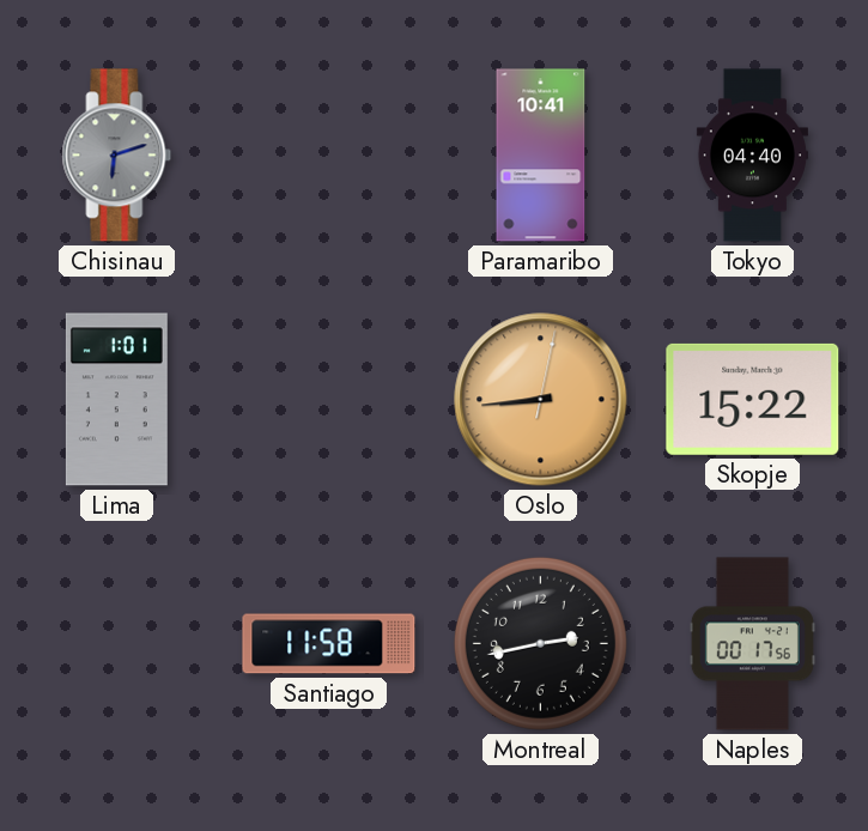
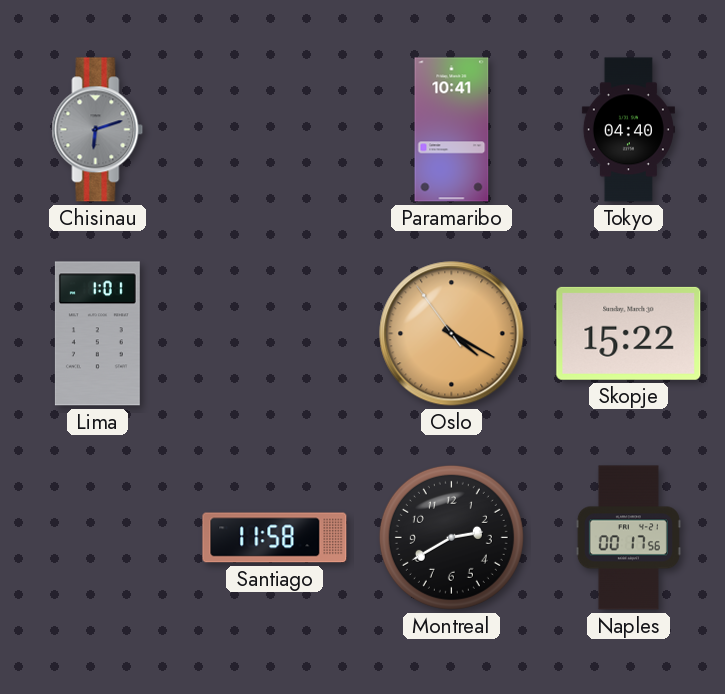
Oslo: 8:44 -> 4:19 (452, 334)
Montreal: 2:43 -> 2:40 (451, 537)
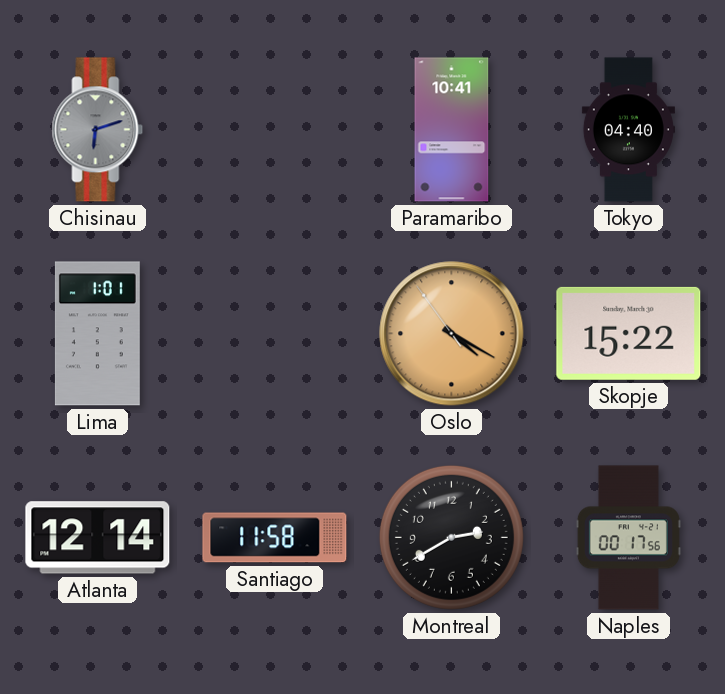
Atlanta: none -> 12:14 (98, 538)
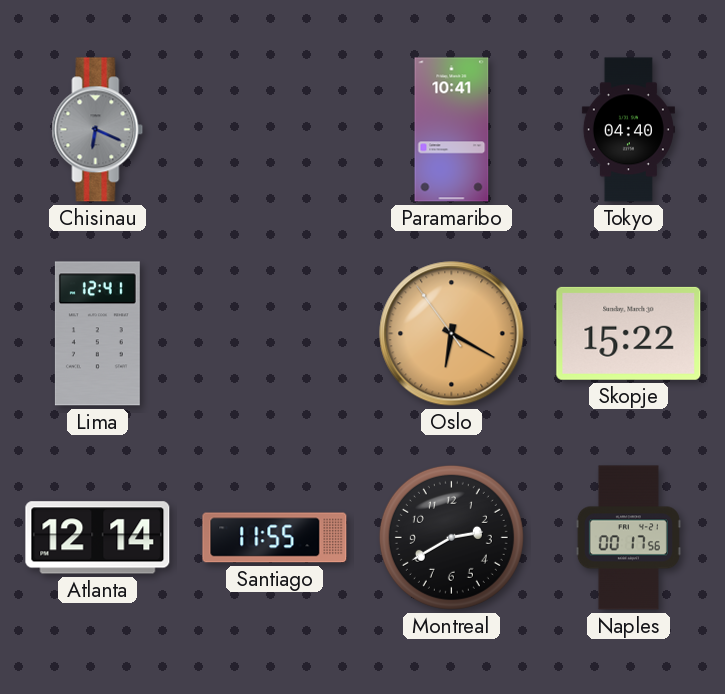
Chisinau: 6:12 -> 6:19 (98, 130)
Lima: 1:01 -> 12:41 (97, 334)
Oslo: 4:19 -> 6:19 (452, 334)
Santiago: 11:58 -> 11:55 (275, 538)
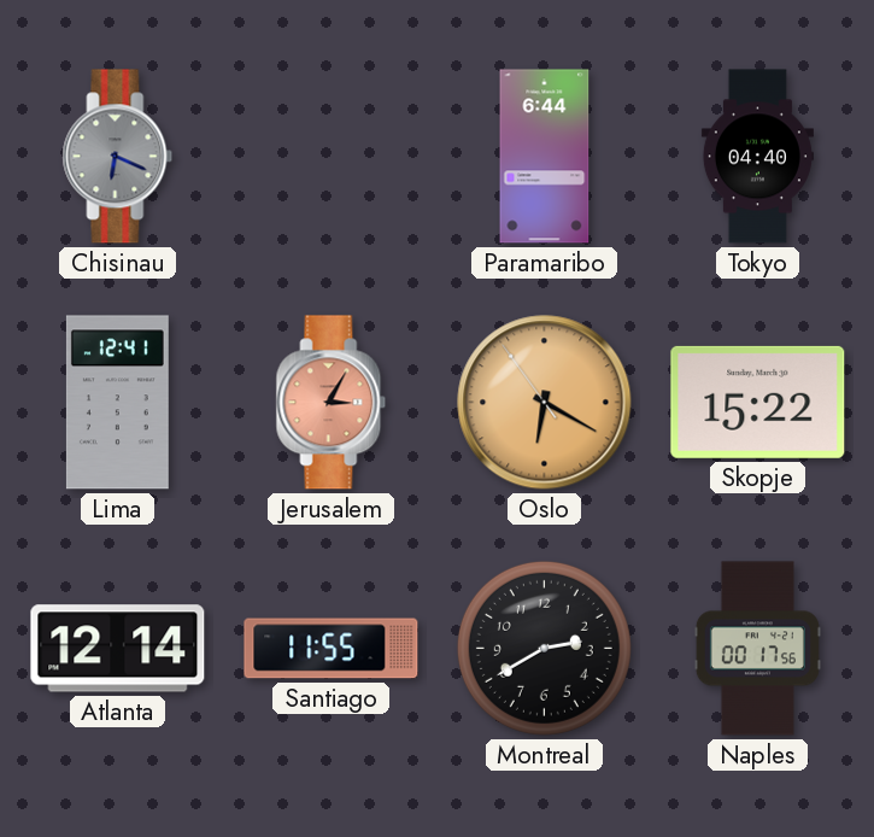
Paramaribo: 10:41 -> 6:44 (545, 157)
Jerusalem: none -> 3:05 (332, 403)
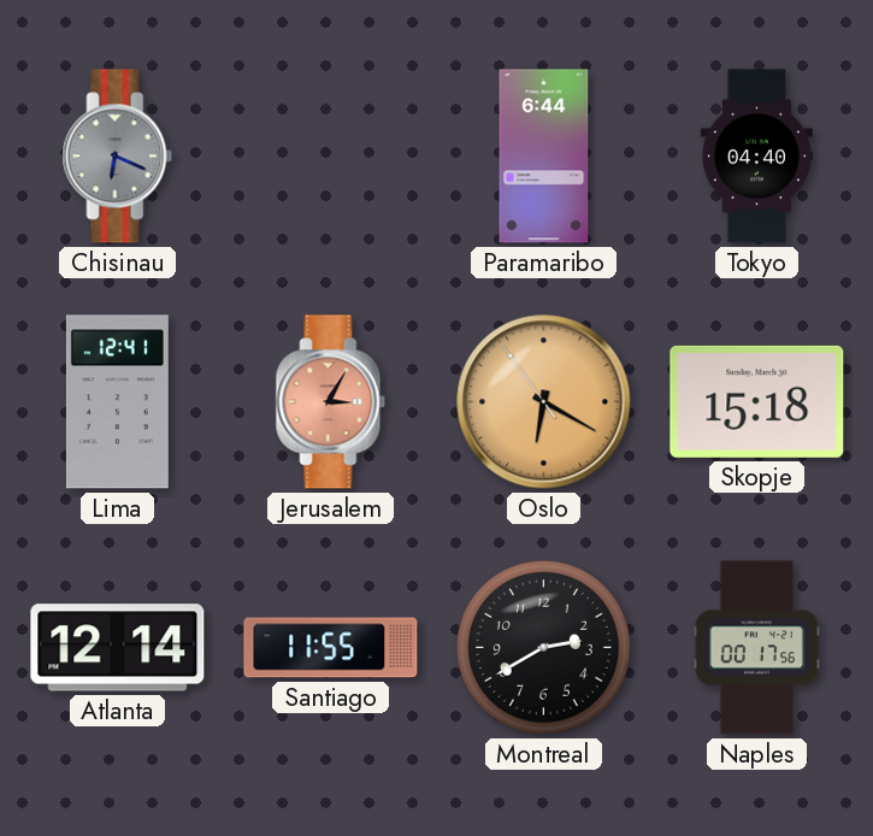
Skopje: 15:22 -> 15:18 (757, 401)
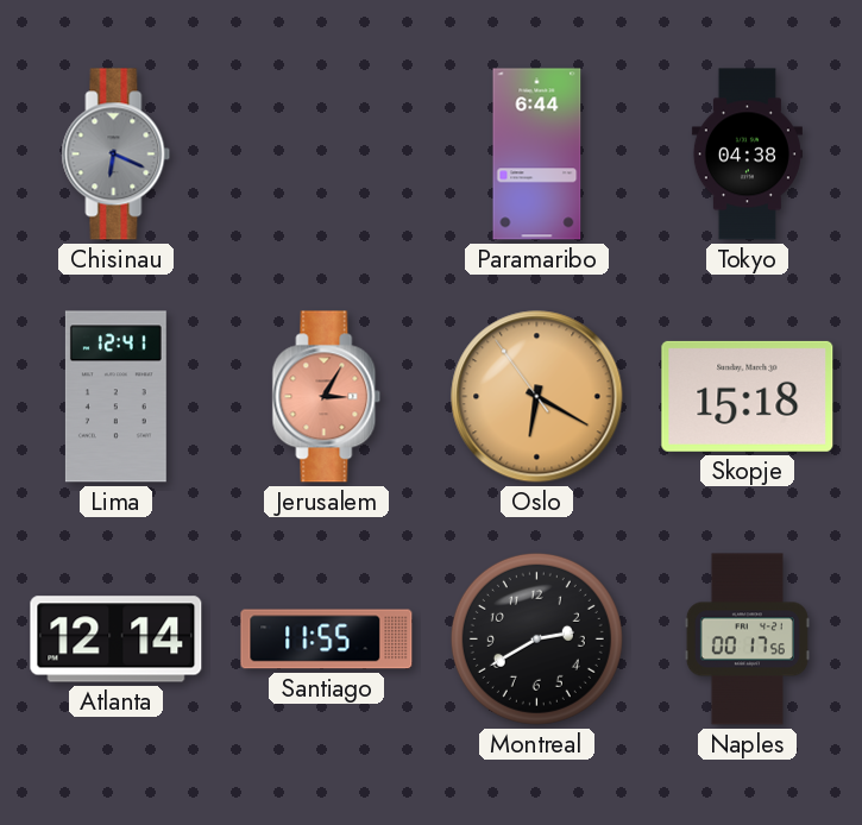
Tokyo: 04:40 -> 04:38 (747, 155)
